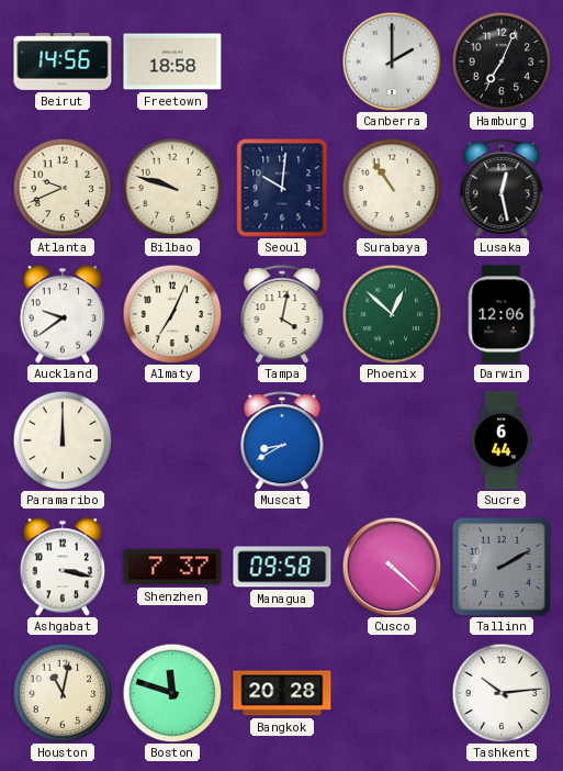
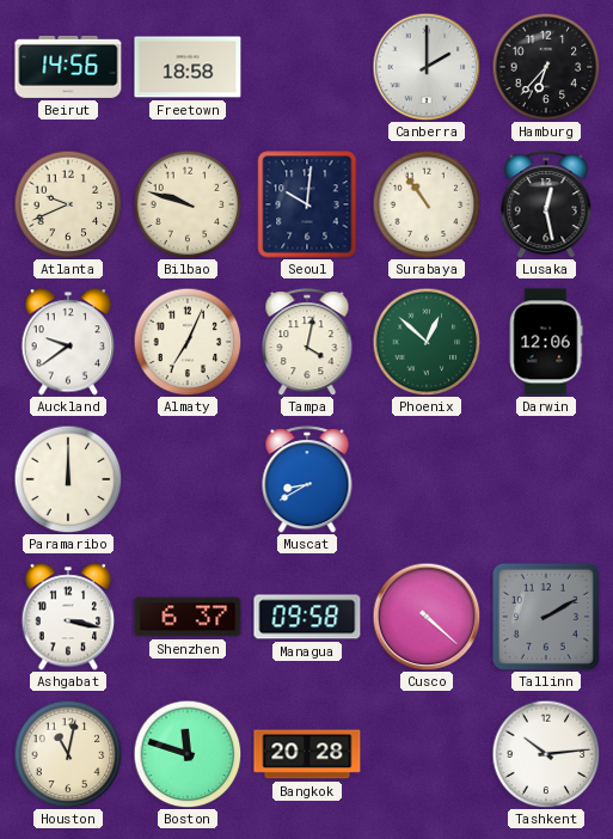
Hamburg: 7:04 -> 6:37 (546, 67)
Sucre: 6:44 -> none (502, 440)
Shenzhen: 7:37 -> 6:37 (188, 617)
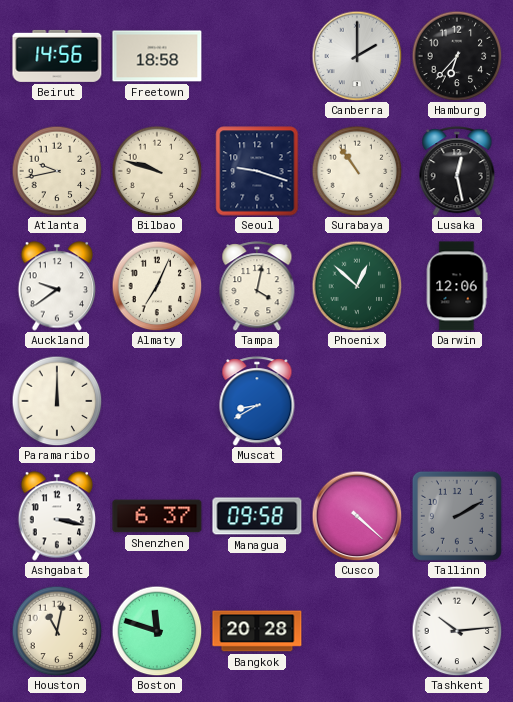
Atlanta: 9:41 -> 9:43 (57, 171)
Seoul: 10:01 -> 9:18 (257, 171)
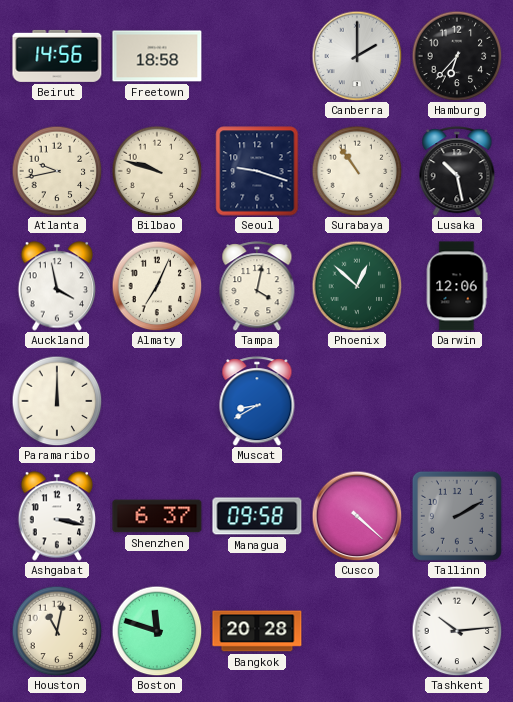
Lusaka: 12:28 -> 10:28 (457, 171)
Auckland: 9:39 -> 3:58 (57, 286)
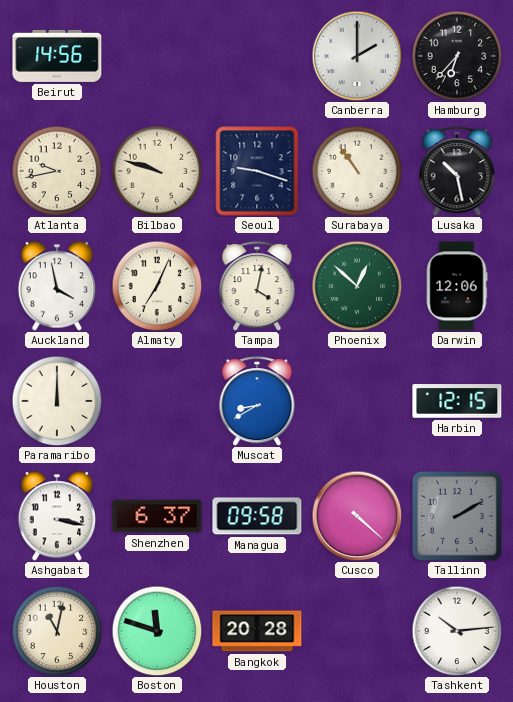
Freetown: 18:58 -> none (157, 56)
Harbin: none -> 12:15 (457, 401)
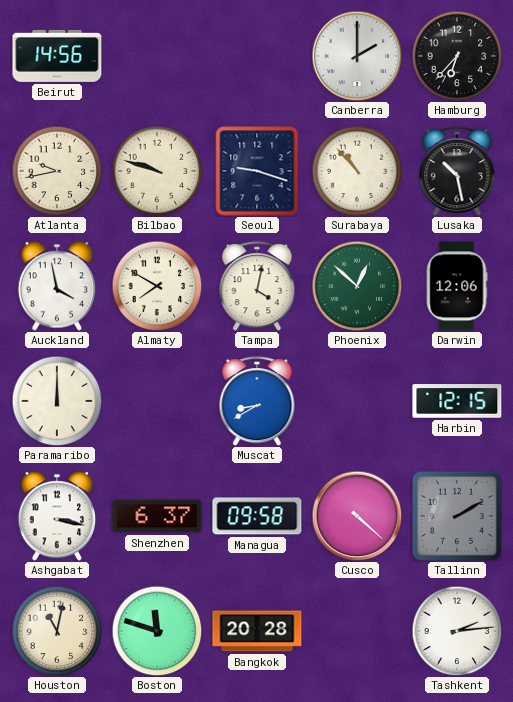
Surabaya: 10:54 -> 10:53 (357, 171)
Almaty: 7:04 -> 7:50 (157, 286)
Tashkent: 10:14 -> 2:14 (457, 631)
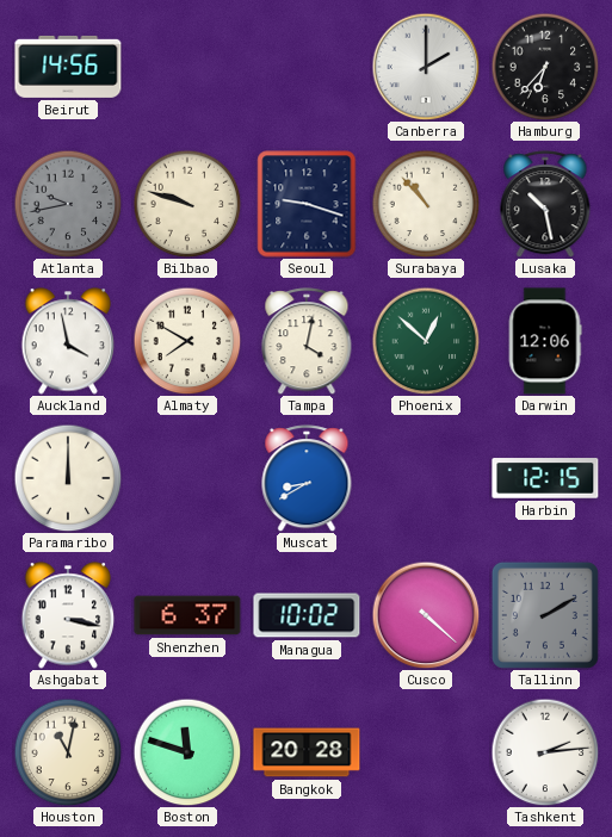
Atlanta dial: cream -> grey (68, 204)
Managua: 09:58 -> 10:02 (307, 615)
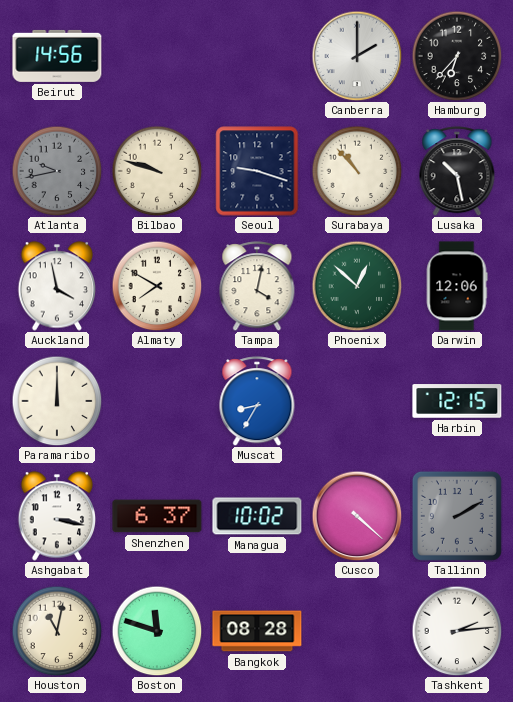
Muscat: 8:40 -> 8:35 (257, 401)
Bangkok: 20:28 -> 08:28 (257, 631)
